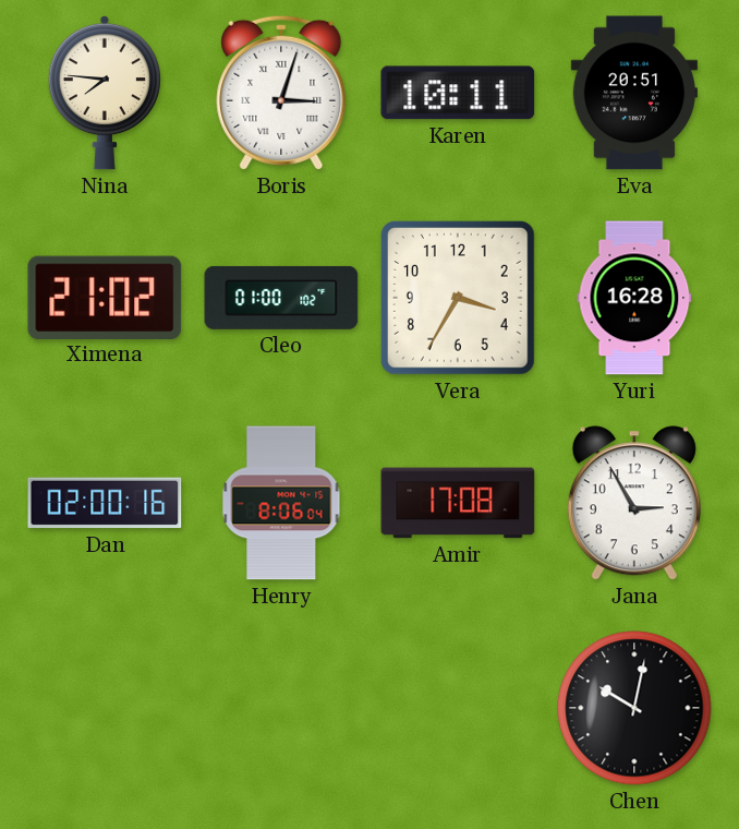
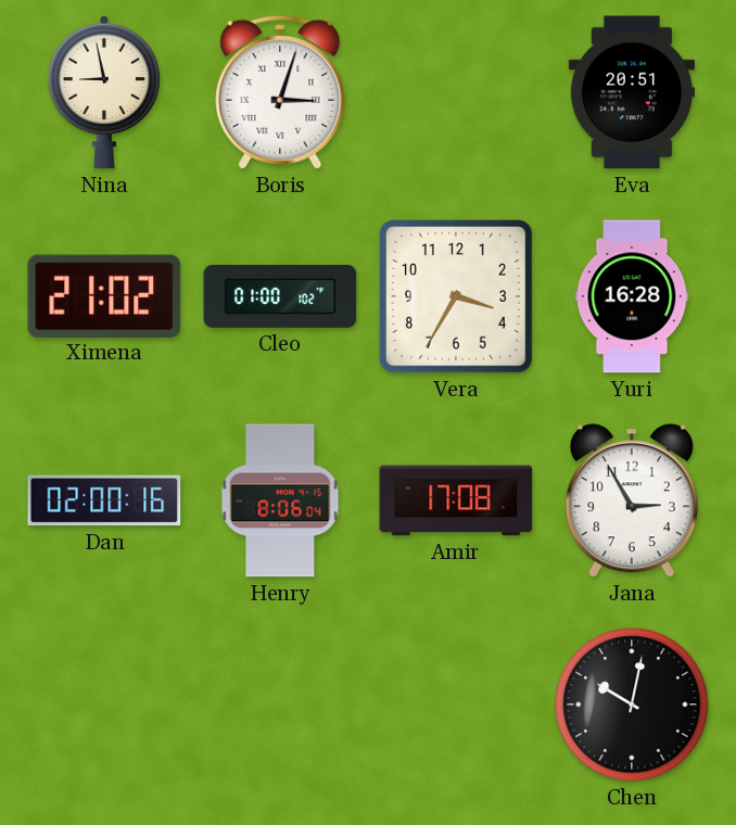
Nina: 7:46 -> 8:58 (103, 92)
Karen: 10:11 -> none (458, 93)
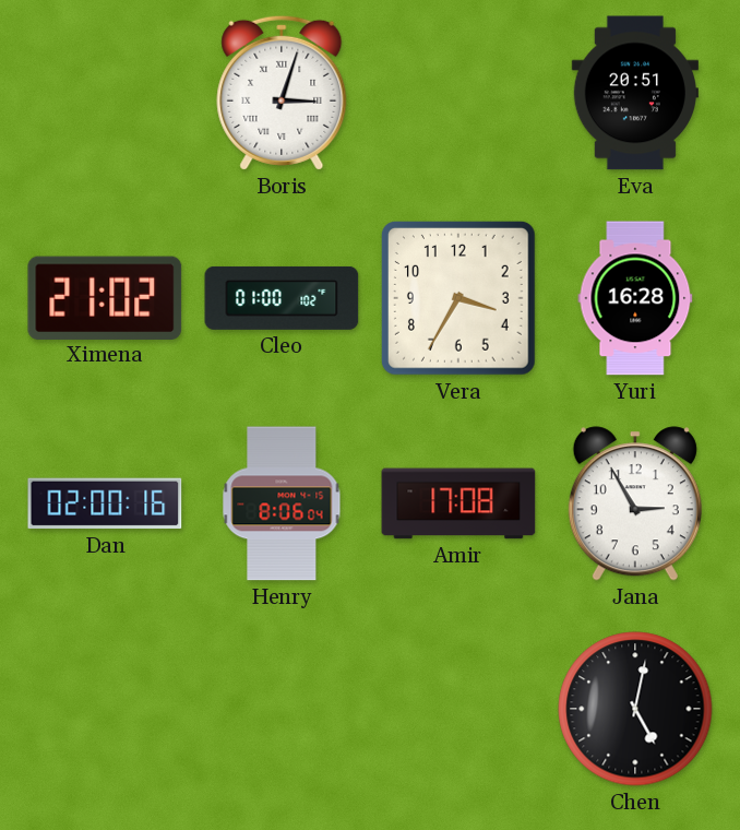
Nina: 8:58 -> none (103, 92)
Chen: 10:02 -> 5:02 (635, 709)
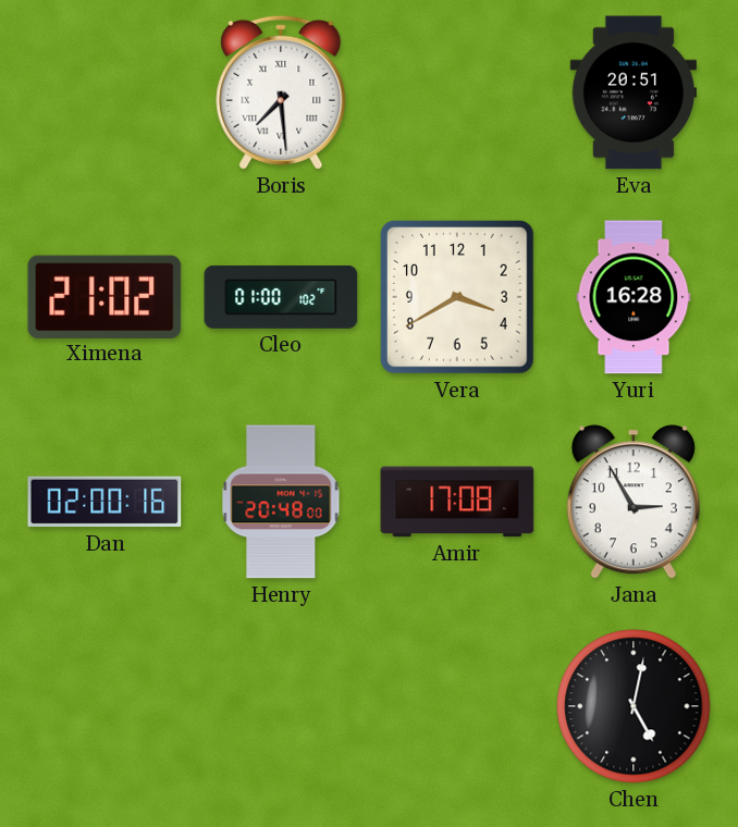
Boris: 3:03 -> 7:29 (281, 92)
Vera: 3:35 -> 3:40 (457, 297)
Henry: 8:06 -> 20:48 (281, 502)
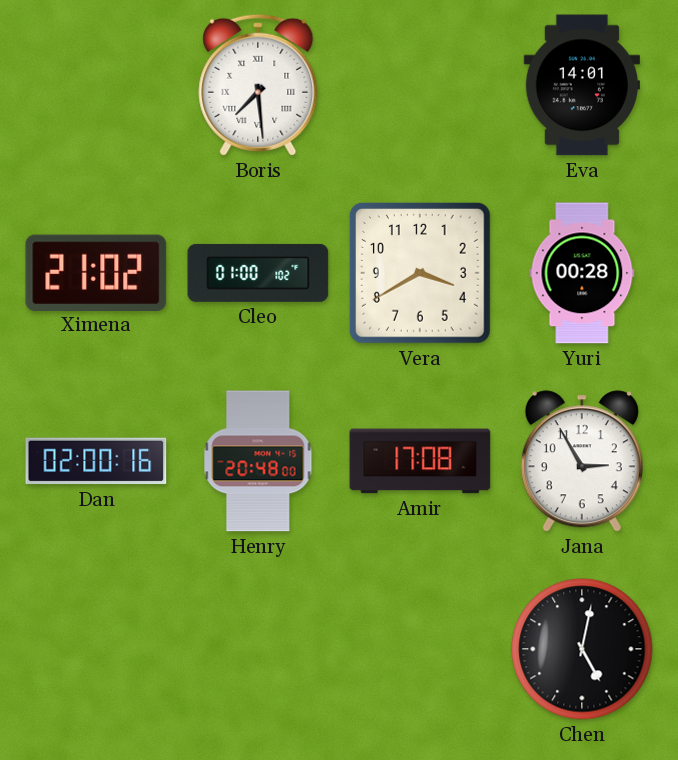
Eva: 20:51 -> 14:01 (582, 85)
Yuri: 16:28 -> 00:28 (582, 273)
